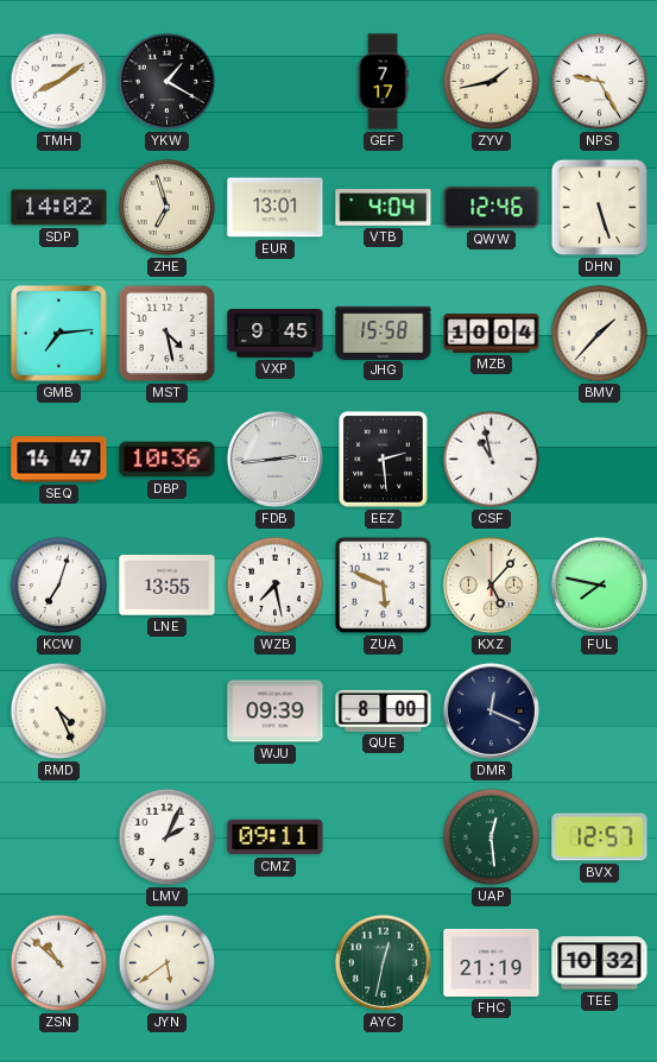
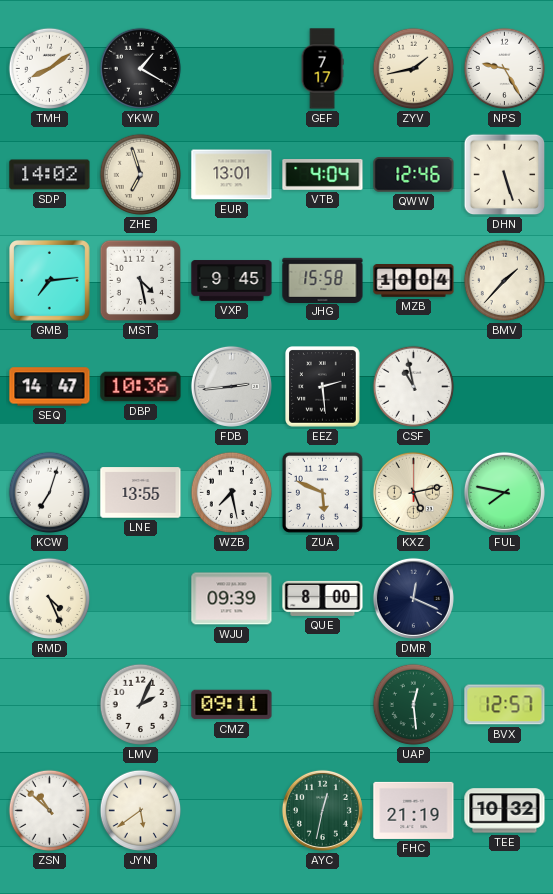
KXZ: 5:07 -> 5:13 (413, 492)
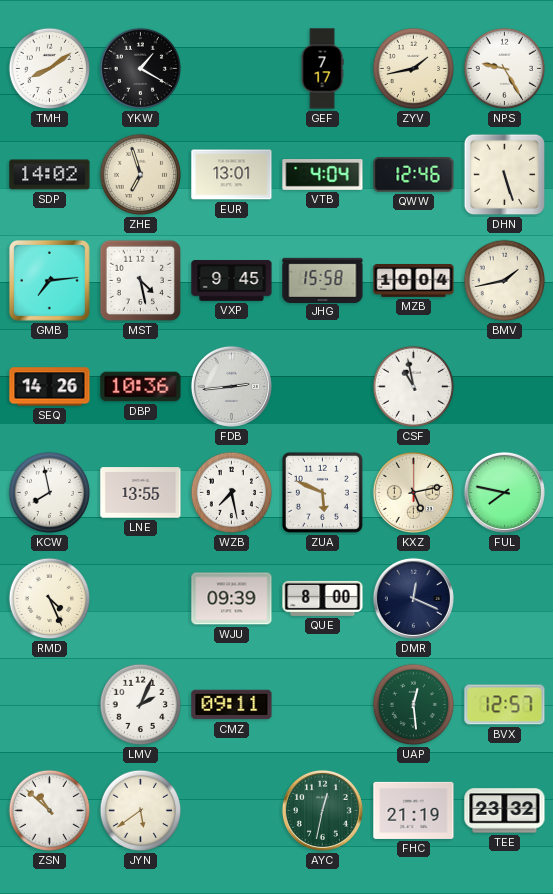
BMV: 1:37 -> 1:43 (505, 281)
SEQ: 14:47 -> 14:26 (50, 387)
EEZ: 2:29 -> none (323, 387)
KCW: 7:03 -> 7:58 (50, 493)
TEE: 10:32 -> 23:32 (505, 811)
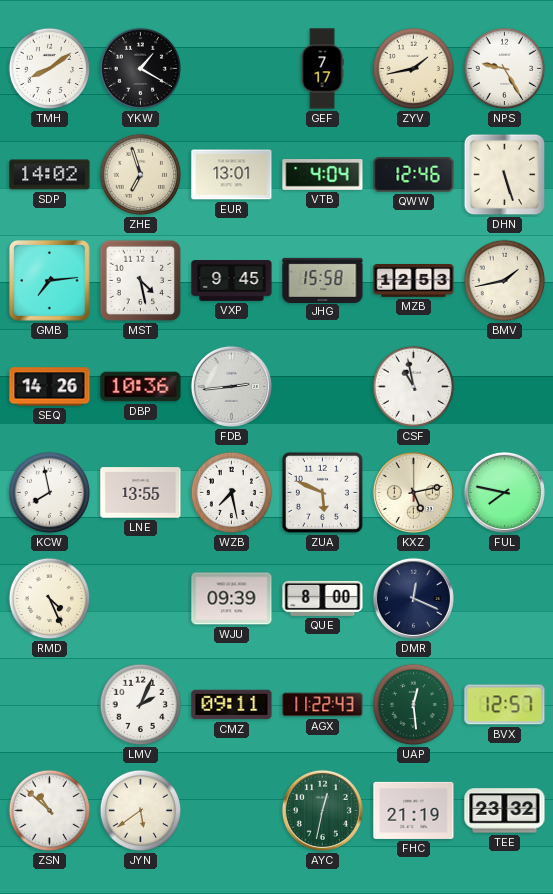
MZB: 10:04 -> 12:53 (414, 281)
AGX: none -> 11:22 (323, 705)
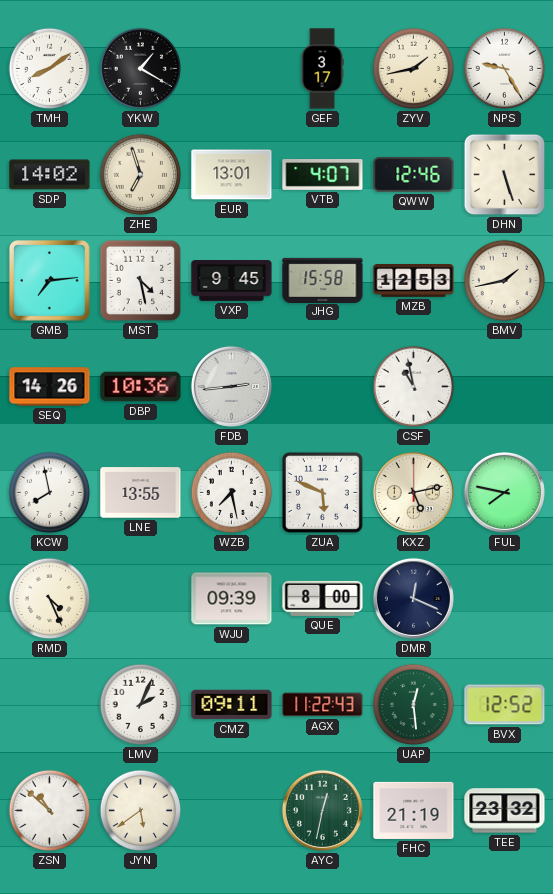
GEF: 7:17 -> 3:17 (322, 69)
VTB: 4:04 -> 4:07 (323, 175)
BVX: 12:57 -> 12:52 (505, 705)
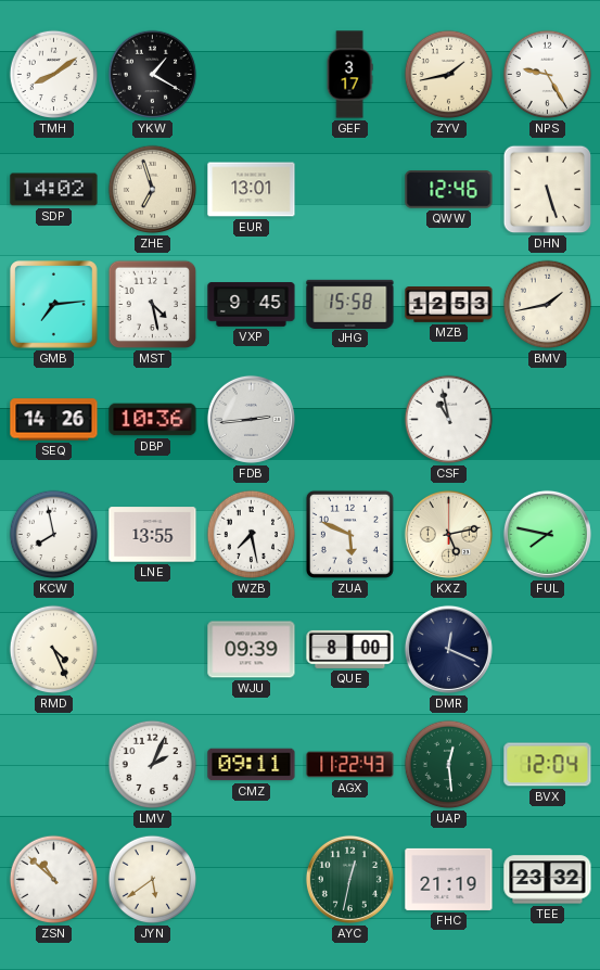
VTB: 4:07 -> none (323, 175)
BVX: 12:52 -> 12:04 (548, 765)
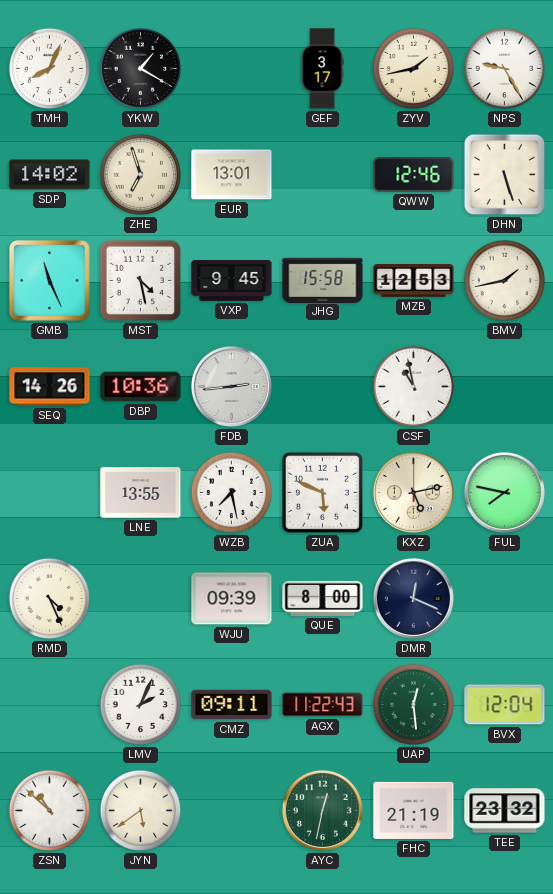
TMH: 8:09 -> 8:04 (50, 69)
GMB: 7:14 -> 11:26 (50, 281)
KCW: 7:58 -> none (54, 535)
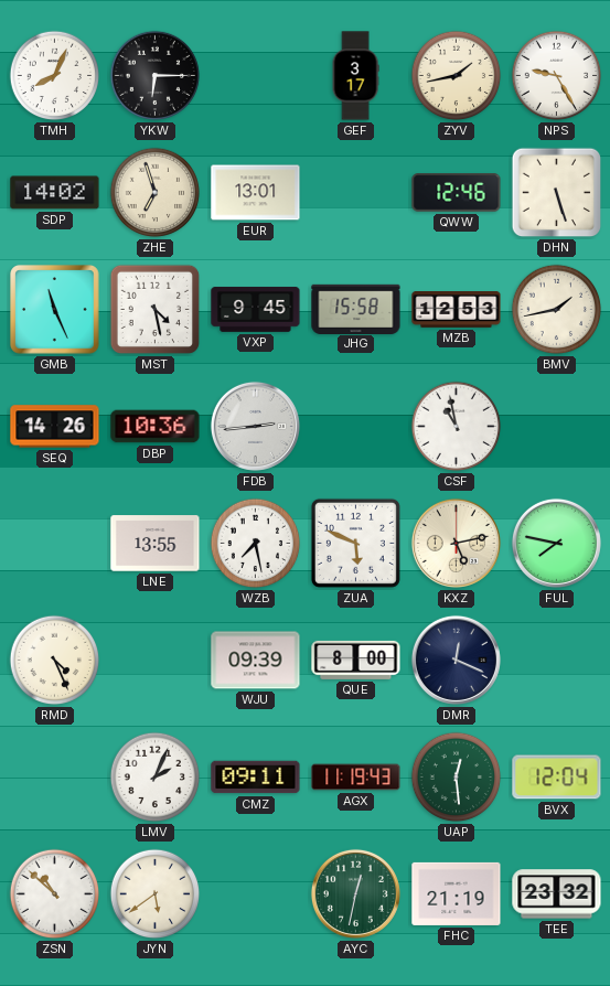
YKW: 1:20 -> 6:15 (156, 76)
AGX: 11:22 -> 11:19 (356, 778)
